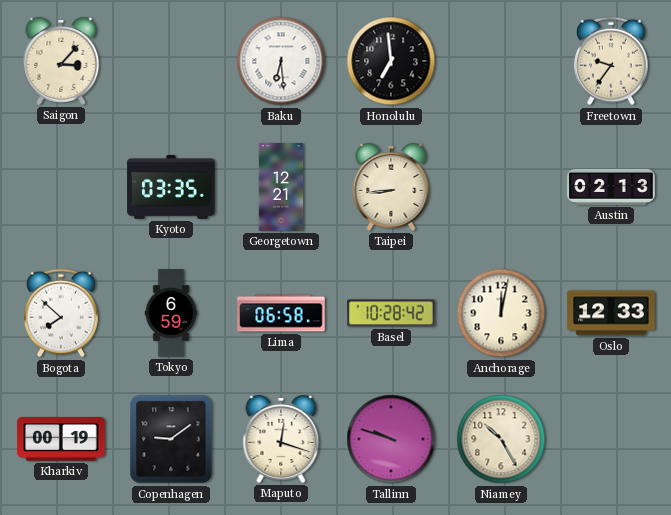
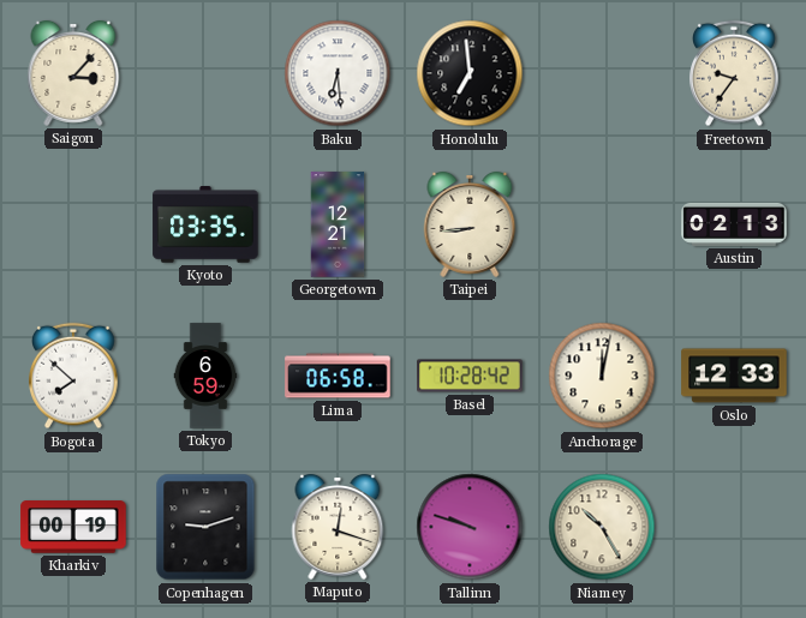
Copenhagen: 9:09 -> 9:12 (205, 527)
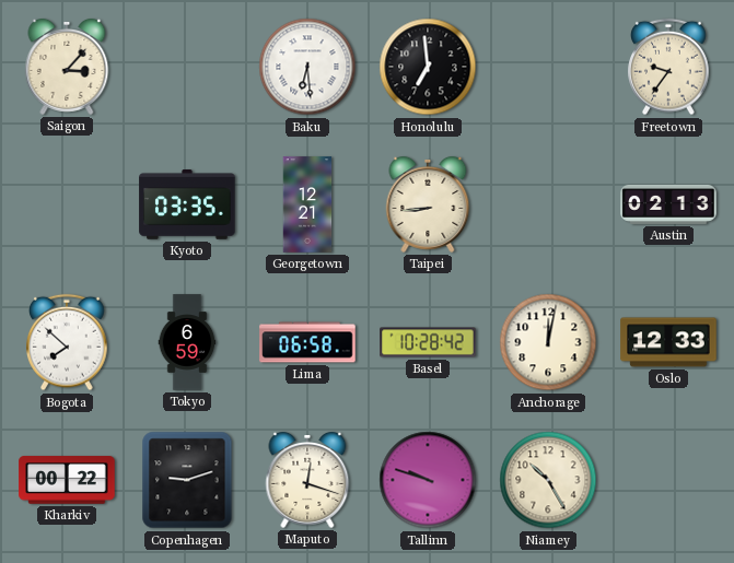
Kharkiv: 00:19 -> 00:22 (67, 480)
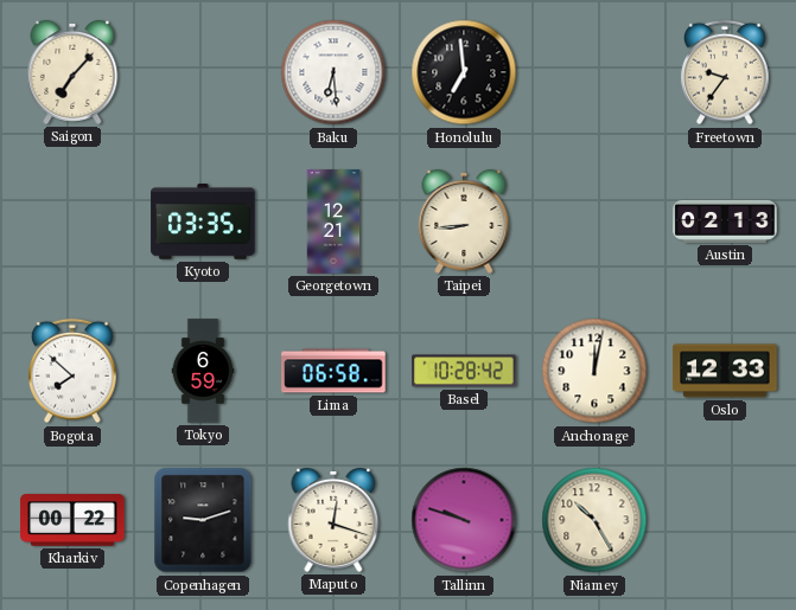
Saigon: 3:07 -> 7:07 (72, 72)
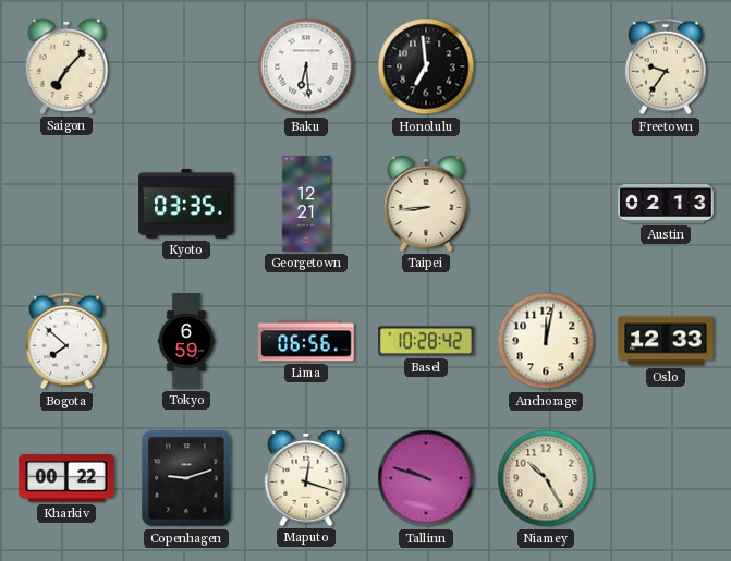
Lima: 06:58 -> 06:56 (306, 341)
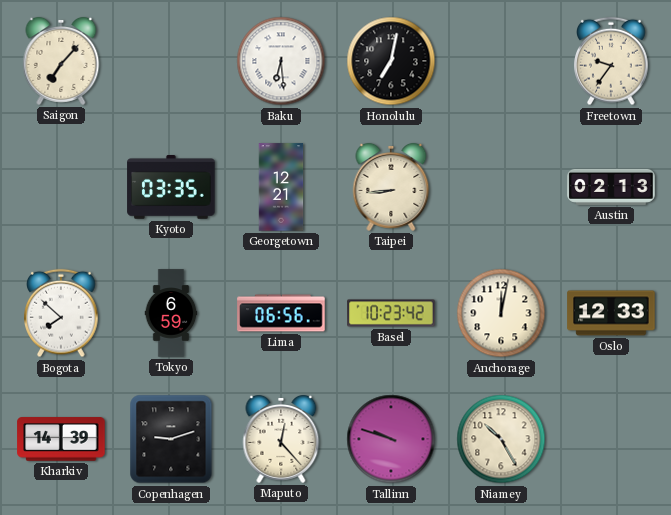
Honolulu: 6:59 -> 7:02 (391, 61)
Basel: 10:28 -> 10:23 (391, 313)
Kharkiv: 00:22 -> 14:39 (61, 439)
Maputo: 12:18 -> 12:23 (281, 439)
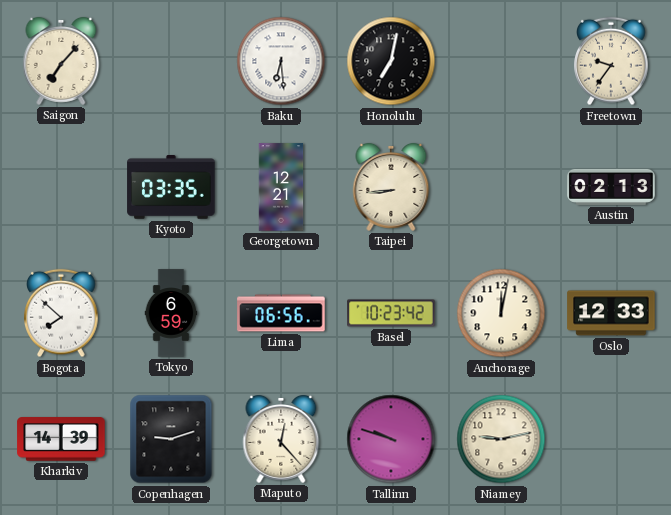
Niamey: 10:25 -> 9:13 (501, 439)
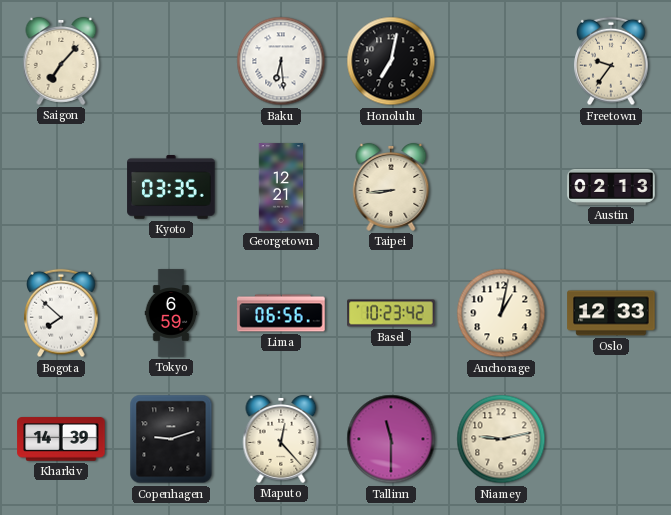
Anchorage: 12:02 -> 1:02 (501, 313)
Tallinn: 9:48 -> 11:30 (391, 439)
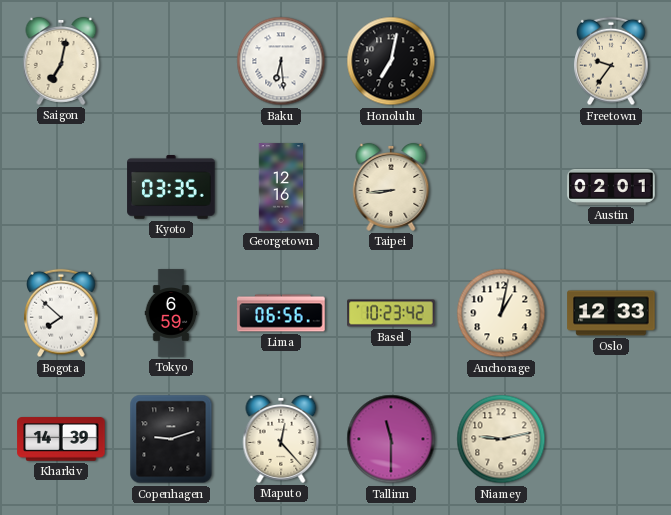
Saigon: 7:07 -> 7:02 (61, 61)
Georgetown: 12:21 -> 12:16 (281, 187)
Austin: 02:13 -> 02:01 (611, 187)
